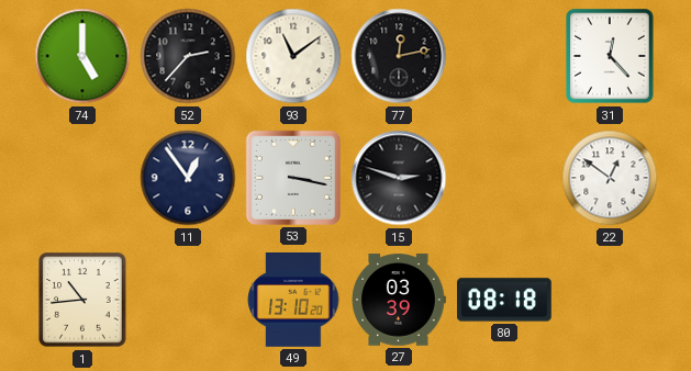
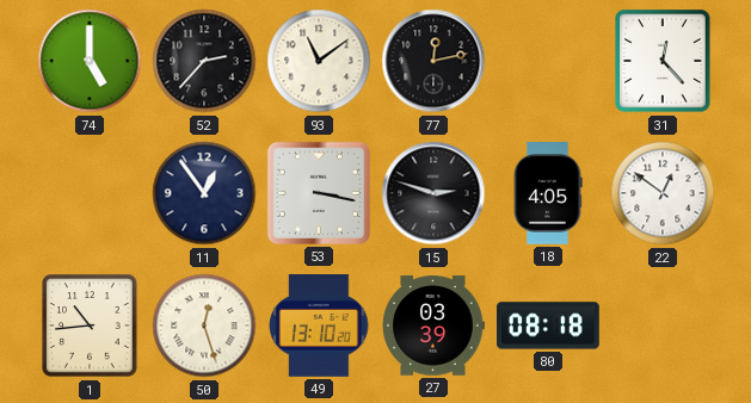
18: none -> 4:05 (548, 194)
50: none -> 12:27 (204, 325)
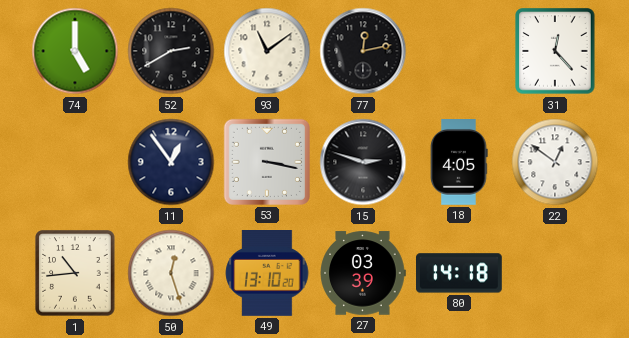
52: 2:37 -> 2:40 (171, 51)
80: 08:18 -> 14:18 (460, 273)
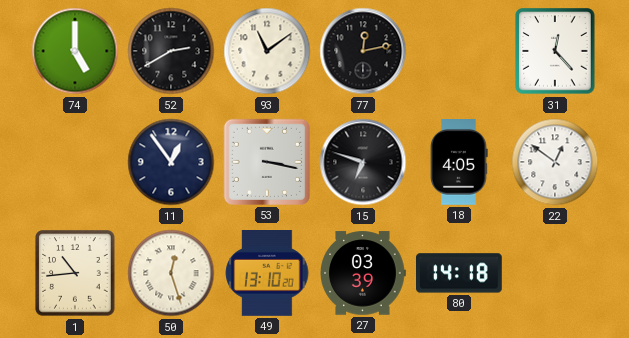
15: 2:48 -> 6:48 (363, 162)
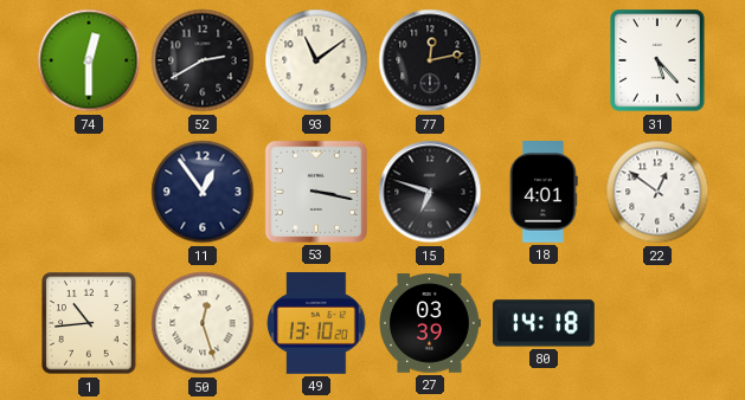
74: 5:00 -> 12:30 (89, 60)
31: 12:23 -> 5:23 (657, 60)
18: 4:05 -> 4:01 (544, 193)
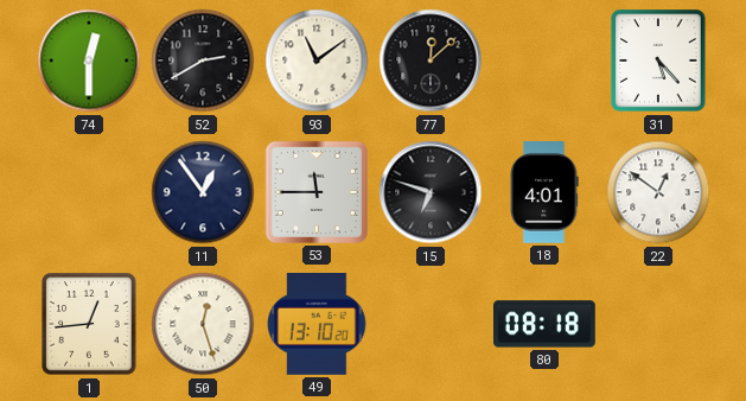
77: 12:13 -> 12:08 (431, 61)
53: 3:17 -> 11:45 (317, 192)
1: 10:44 -> 12:44 (89, 324)
27: 03:39 -> none (430, 323)
80: 14:18 -> 08:18 (546, 324)
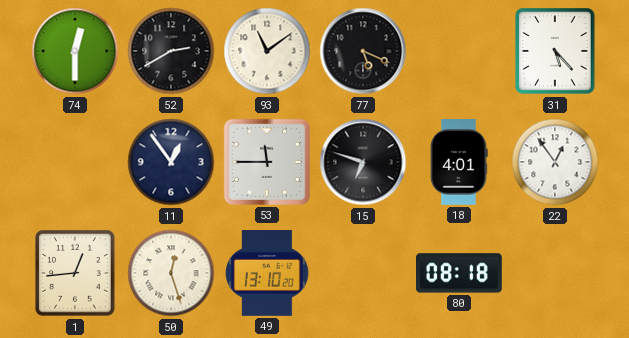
77: 12:08 -> 5:19 (363, 51)
22: 12:51 -> 12:54 (555, 162)
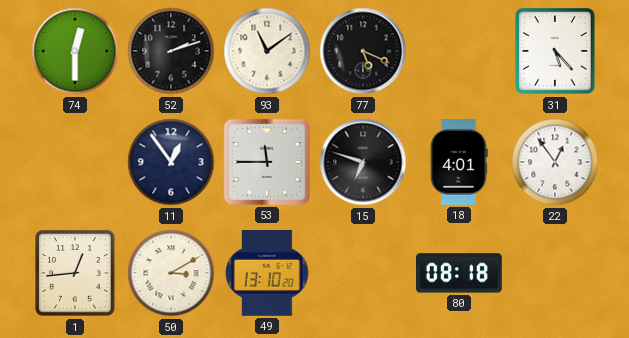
52: 2:40 -> 2:12 (171, 51)
50: 12:27 -> 3:10 (171, 273)
